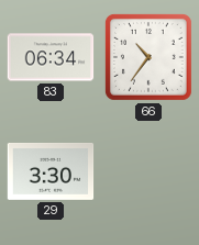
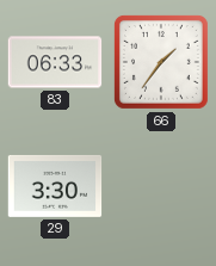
83: 06:34 -> 06:33 (55, 62)
66: 10:36 -> 1:36 (161, 62)
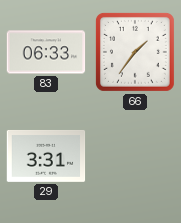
29: 3:30 -> 3:31 (46, 156)
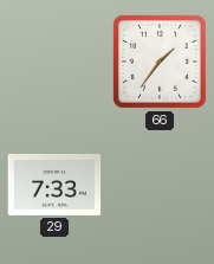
83: 06:33 -> none (46, 52)
29: 3:31 -> 7:33 (54, 185)
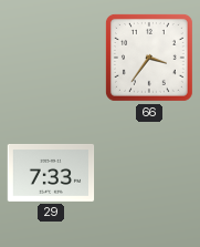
66: 1:36 -> 3:36 (149, 58)
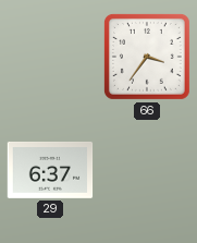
29: 7:33 -> 6:37 (50, 170)
